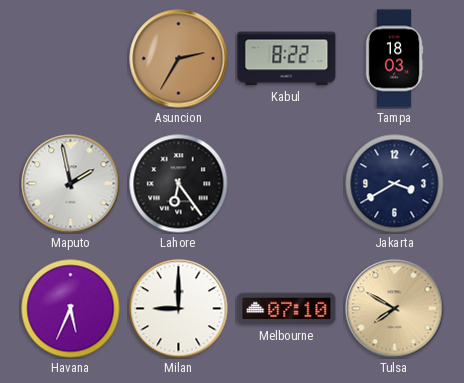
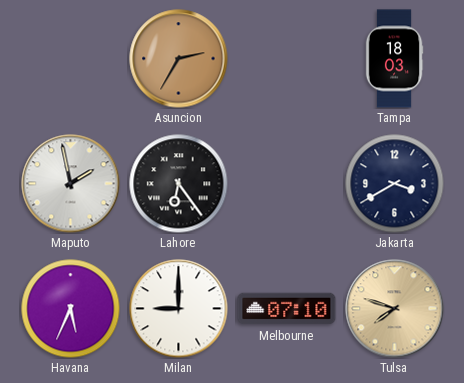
Kabul: 8:22 -> none (287, 59)
Tulsa: 7:50 -> 7:48 (395, 309)
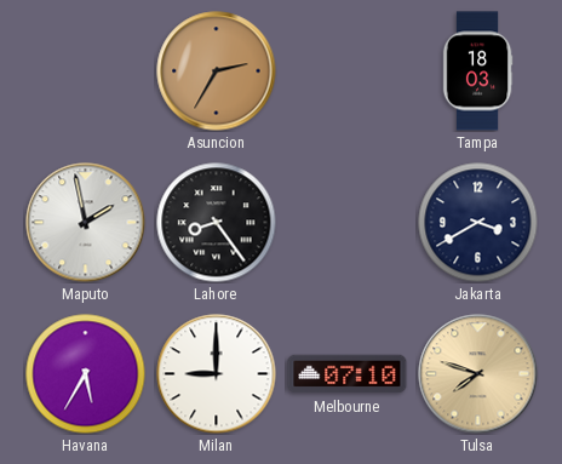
Lahore: 6:24 -> 8:24 (217, 223)
Havana: 5:34 -> 5:35 (86, 374)
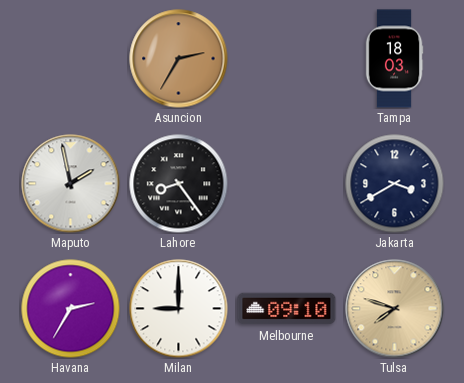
Havana: 5:35 -> 2:35 (71, 309)
Melbourne: 07:10 -> 09:10 (287, 309)
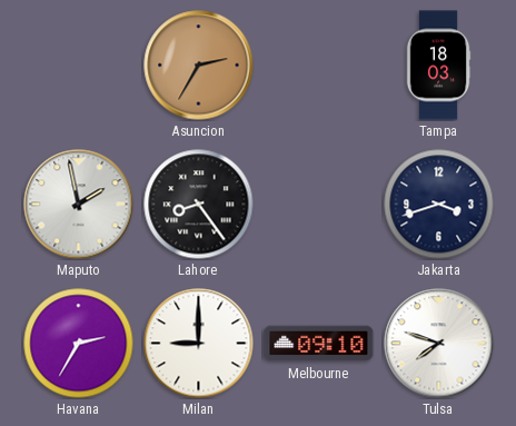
Jakarta: 3:40 -> 3:42 (439, 205)
Tulsa dial: champagne -> white (439, 344)
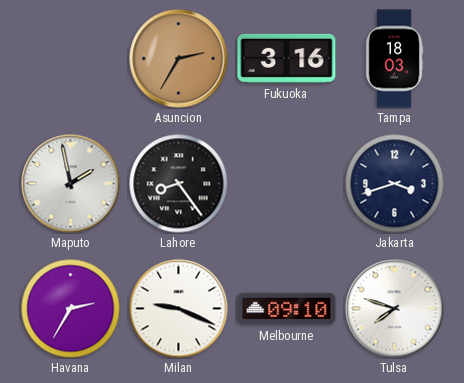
Fukuoka: none -> 3:16 (287, 58)
Milan: 9:00 -> 9:19 (179, 309)
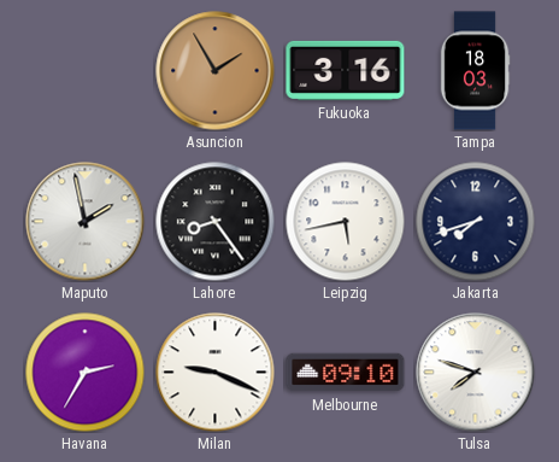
Asuncion: 2:35 -> 1:55 (216, 71)
Leipzig: none -> 5:43 (346, 222)
Jakarta: 3:42 -> 7:42 (476, 222)
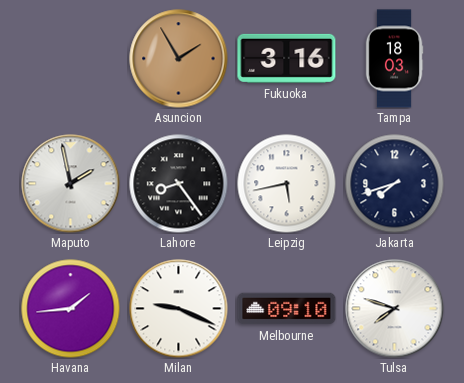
Havana: 2:35 -> 1:44 (71, 309)
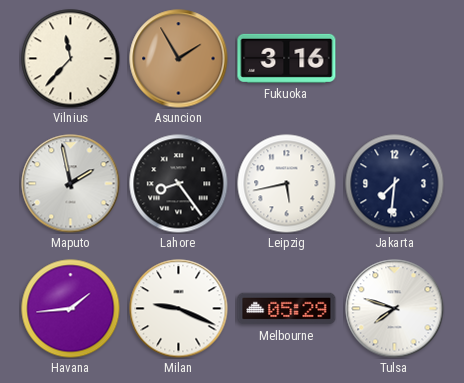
Vilnius: none -> 11:37 (71, 59)
Tampa: 18:03 -> none (394, 59)
Jakarta: 7:42 -> 7:31 (395, 184)
Melbourne: 09:10 -> 05:29 (287, 309)
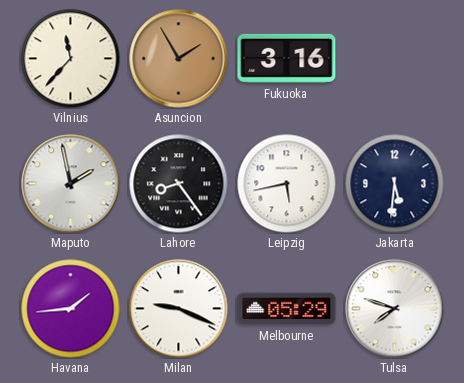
Jakarta: 7:31 -> 5:31 (395, 184)
